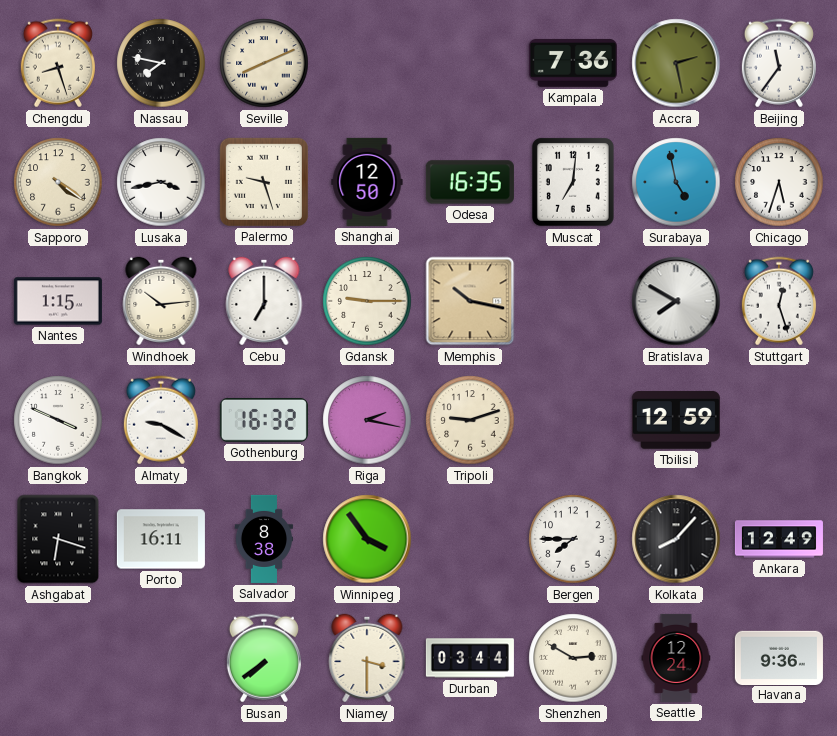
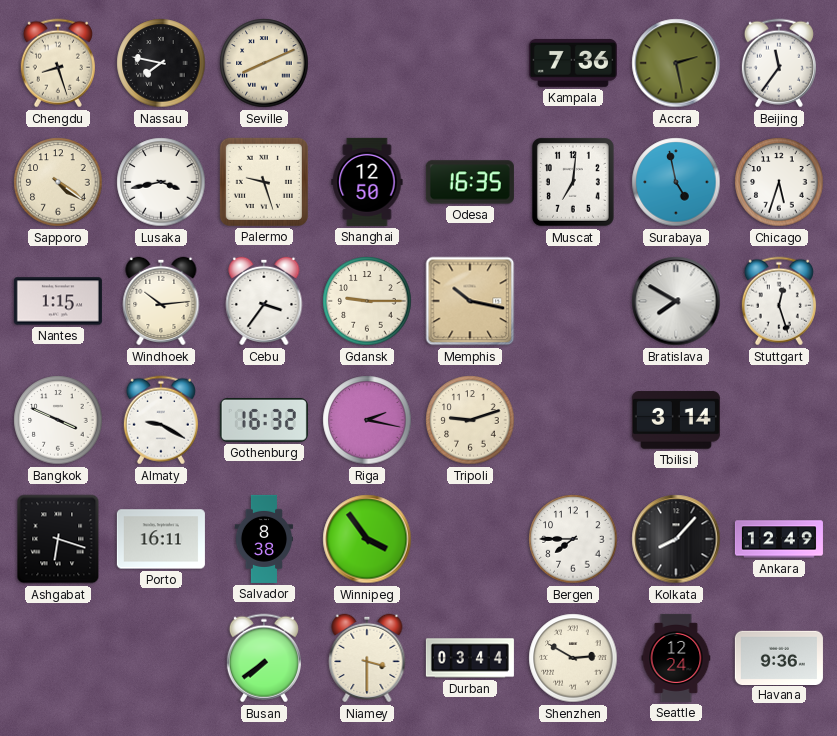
Cebu: 7:00 -> 3:36 (264, 301)
Tbilisi: 12:59 -> 3:14 (676, 420)
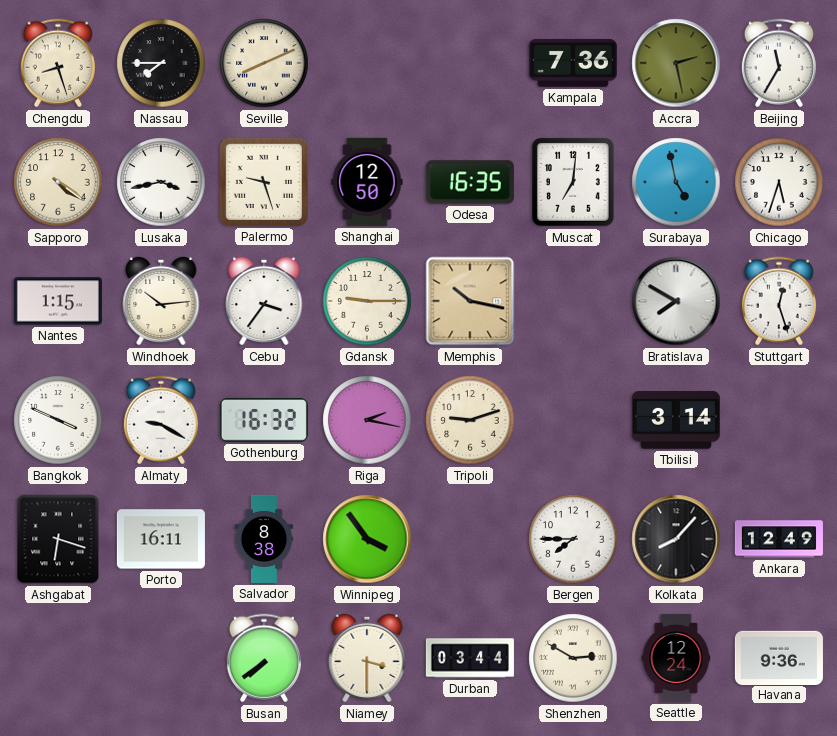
Nassau: 7:47 -> 7:45 (161, 63)
Beijing: 11:36 -> 11:35 (779, 63)
